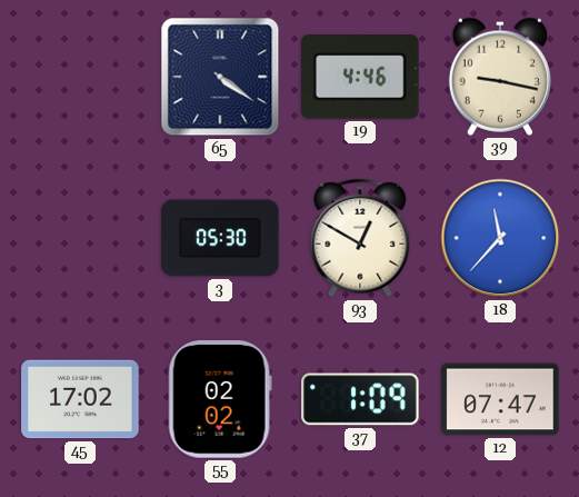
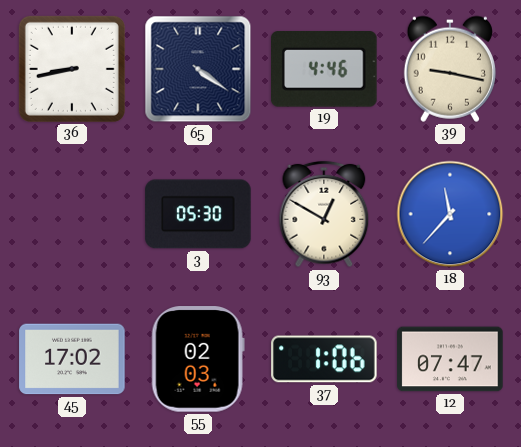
36: none -> 8:43 (72, 69)
55: 02:02 -> 02:03 (198, 359)
37: 1:09 -> 1:06 (324, 359)
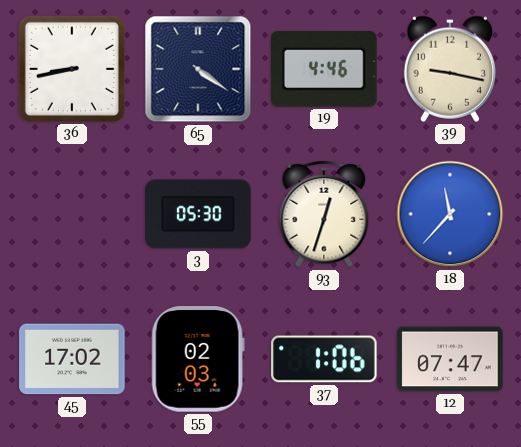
93: 12:50 -> 12:33 (324, 214)
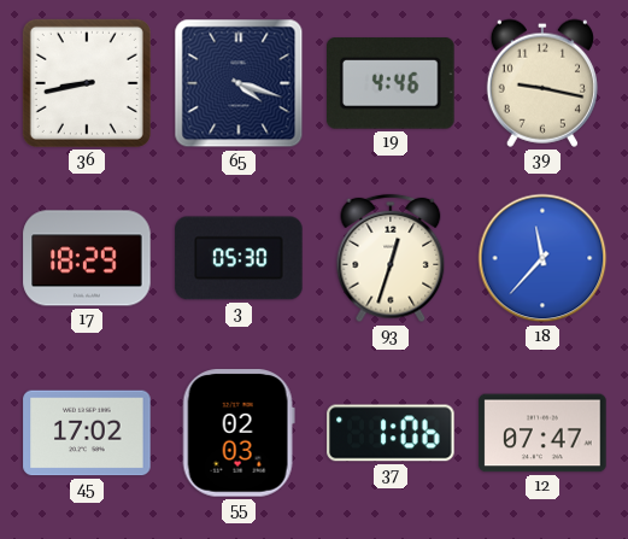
65: 4:21 -> 4:18 (239, 83)
17: none -> 18:29 (87, 258)
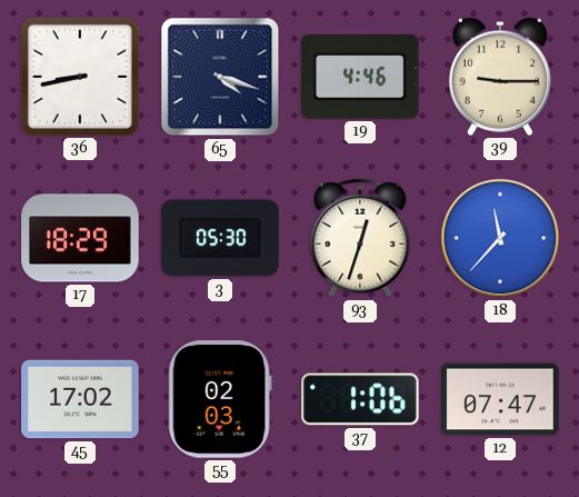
39: 9:17 -> 9:15 (500, 77)
